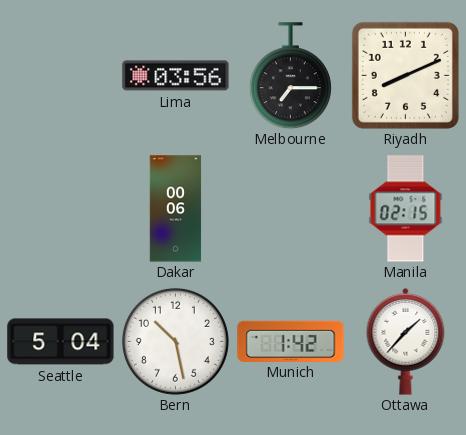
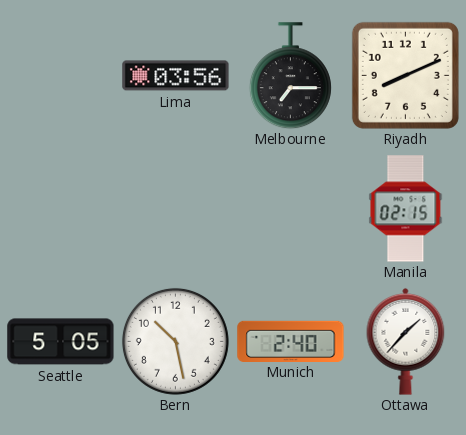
Dakar: 00:06 -> none (176, 209)
Seattle: 5:04 -> 5:05 (61, 342)
Munich: 1:42 -> 2:40 (291, 341)
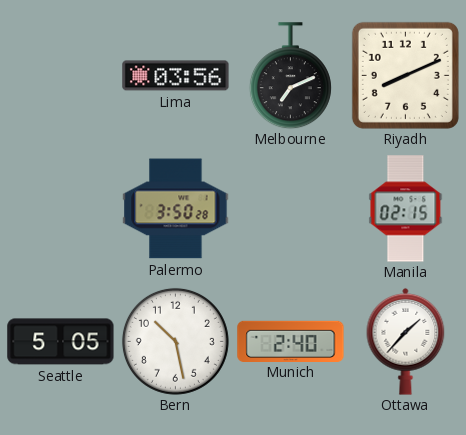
Melbourne: 7:15 -> 7:11 (290, 76)
Palermo: none -> 3:50 (176, 209)
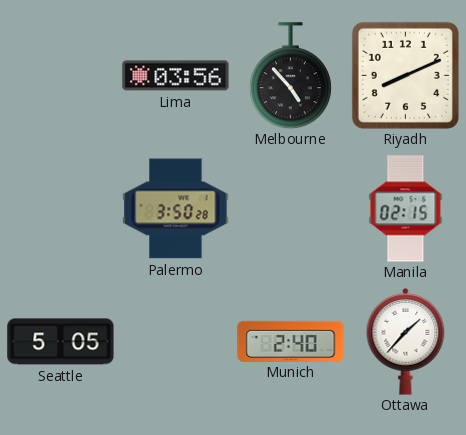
Melbourne: 7:11 -> 4:53 (290, 76)
Bern: 10:28 -> none (175, 341)
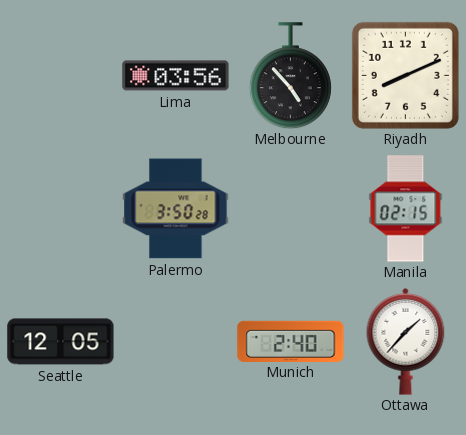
Seattle: 5:05 -> 12:05 (61, 342)
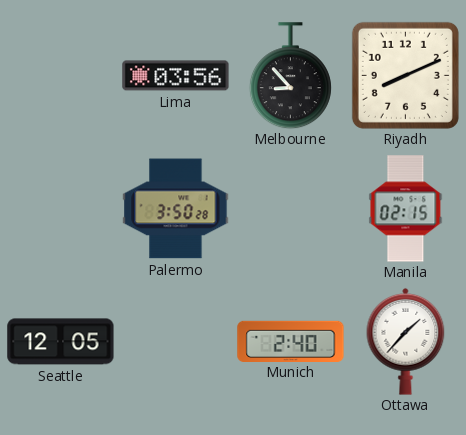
Melbourne: 4:53 -> 8:53 (290, 76)
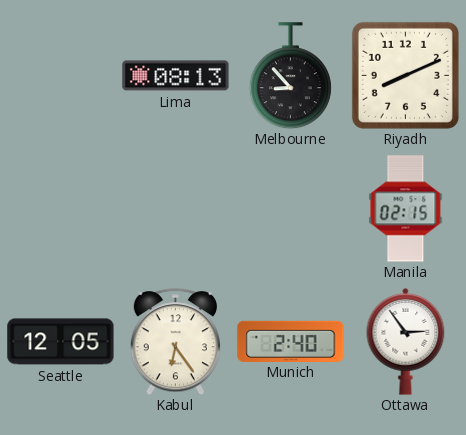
Lima: 03:56 -> 08:13 (176, 76)
Palermo: 3:50 -> none (176, 209)
Kabul: none -> 6:24 (175, 342)
Ottawa: 1:37 -> 2:54 (406, 341)
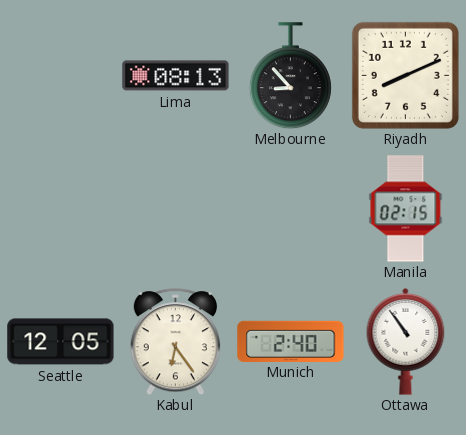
Ottawa: 2:54 -> 10:54 (406, 341)
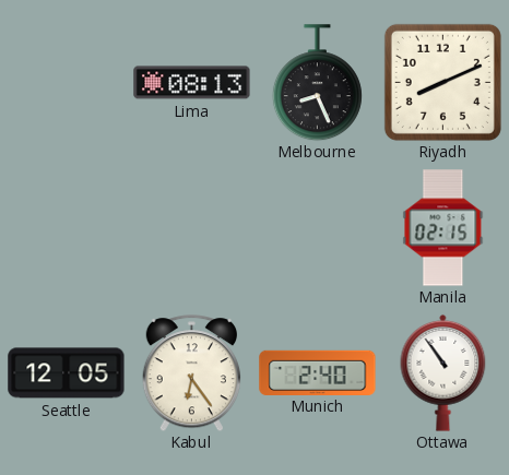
Melbourne: 8:53 -> 8:26 (317, 83)
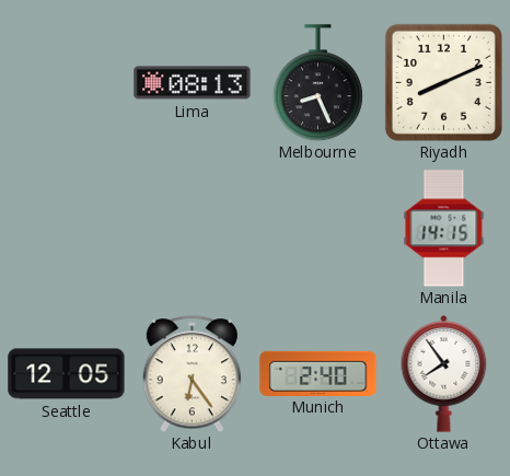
Manila: 02:15 -> 14:15 (444, 229)
Ottawa: 10:54 -> 7:54 (444, 373)
